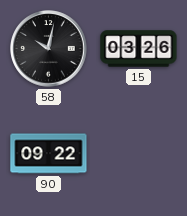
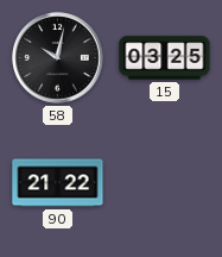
15: 03:26 -> 03:25 (165, 58)
90: 09:22 -> 21:22 (58, 183)
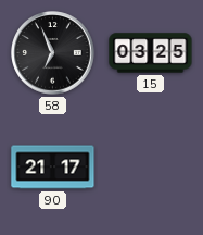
58: 10:02 -> 6:56 (53, 53)
90: 21:22 -> 21:17 (53, 168)
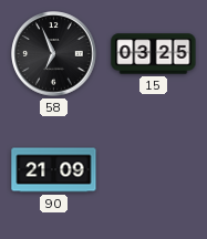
90: 21:17 -> 21:09 (54, 170)
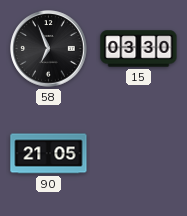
15: 03:25 -> 03:30 (139, 49)
90: 21:09 -> 21:05 (49, 154)
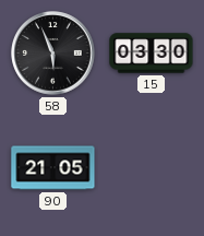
58: 6:56 -> 5:56 (53, 54)
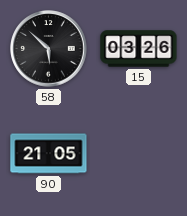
58: 5:56 -> 5:52 (49, 49)
15: 03:30 -> 03:26 (139, 49)
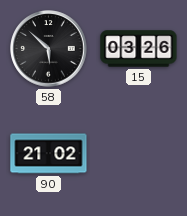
90: 21:05 -> 21:02 (49, 154)
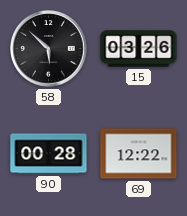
90: 21:02 -> 00:28 (49, 154)
69: none -> 12:22 (139, 154)
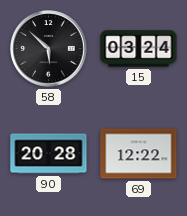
15: 03:26 -> 03:24 (139, 49)
90: 00:28 -> 20:28 (49, 154)
